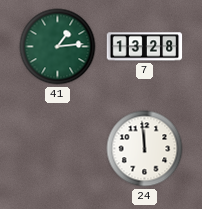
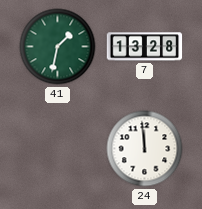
41: 1:14 -> 1:32 (58, 47)
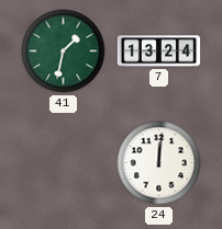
7: 13:28 -> 13:24 (159, 51)
24: 11:59 -> 12:01 (159, 163)
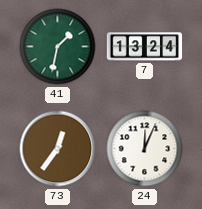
73: none -> 12:36 (58, 149)
24: 12:01 -> 12:04 (145, 149)
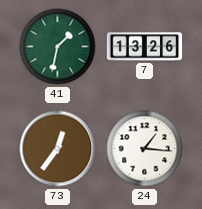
7: 13:24 -> 13:26 (145, 47)
24: 12:04 -> 1:16 (145, 149)
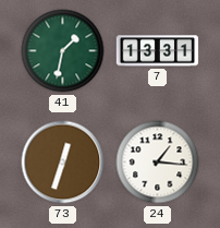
7: 13:26 -> 13:31 (158, 51)
73: 12:36 -> 12:33 (63, 163)
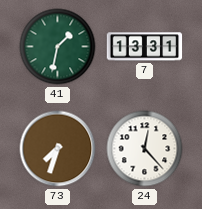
73: 12:33 -> 7:33 (58, 149)
24: 1:16 -> 12:23 (145, 149)
